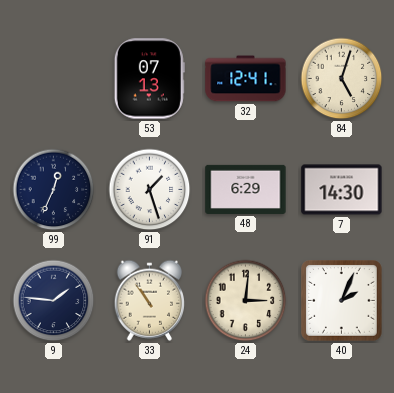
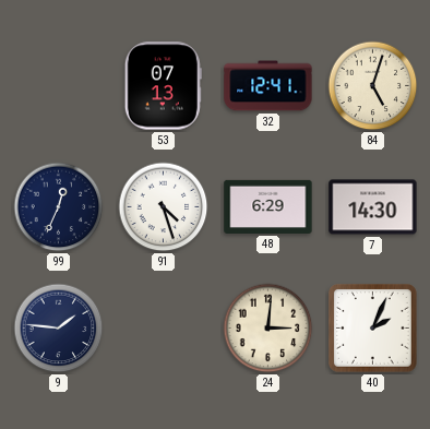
91: 1:27 -> 4:27 (164, 207)
33: 10:54 -> none (150, 300)
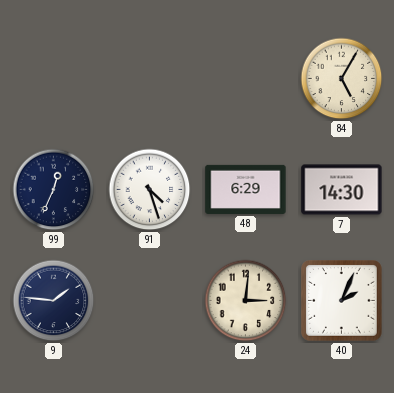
53: 07:13 -> none (163, 86)
32: 12:41 -> none (268, 86)
84: 5:03 -> 5:05 (342, 79)
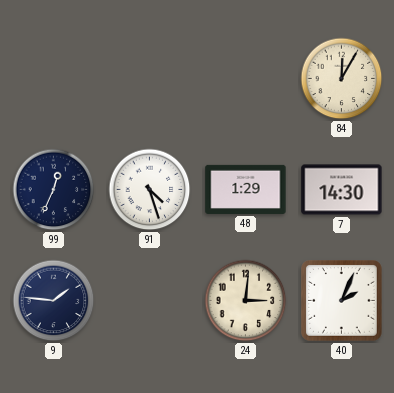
84: 5:05 -> 12:05 (342, 79)
48: 6:29 -> 1:29 (246, 189)
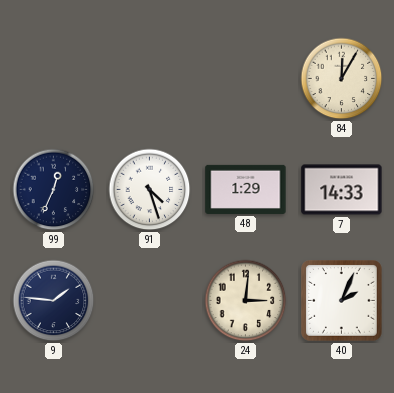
7: 14:30 -> 14:33 (342, 190)
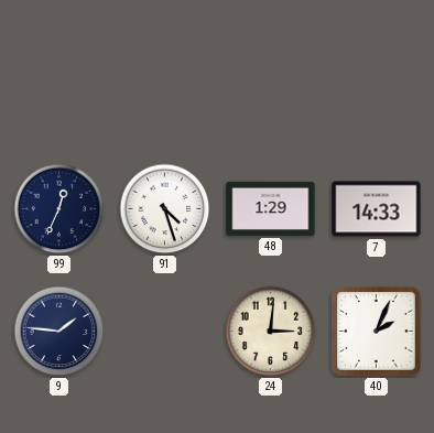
84: 12:05 -> none (342, 79)
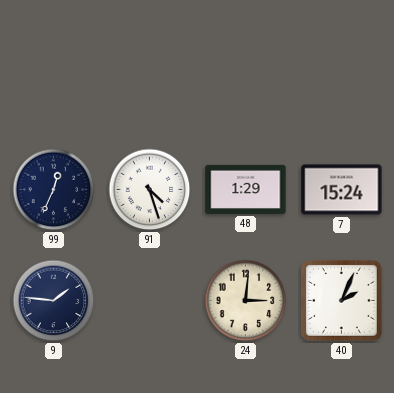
7: 14:33 -> 15:24 (342, 190)
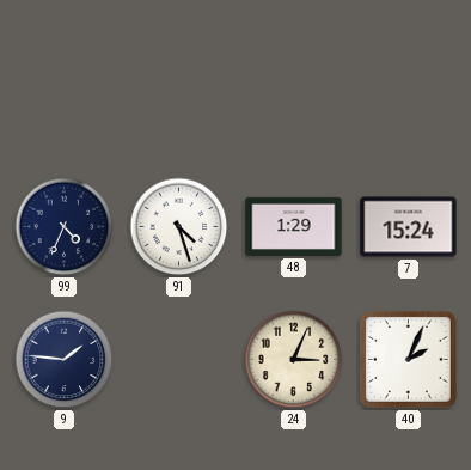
99: 12:34 -> 4:34 (65, 227)
24: 3:01 -> 3:04 (294, 360)
